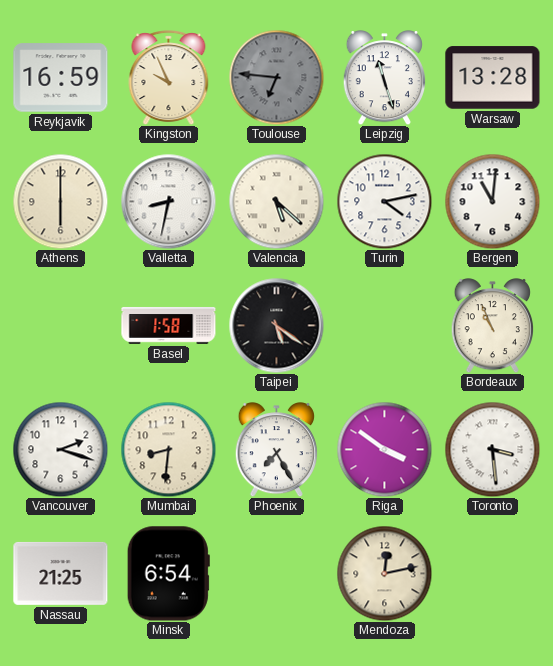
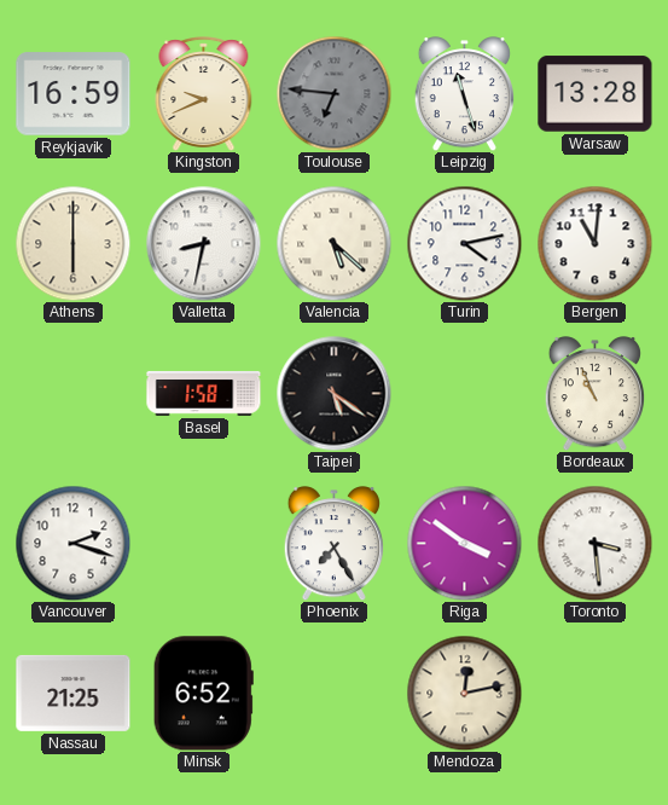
Kingston: 9:56 -> 9:41 (204, 93)
Mumbai: 8:31 -> none (168, 449)
Minsk: 6:54 -> 6:52 (203, 694)
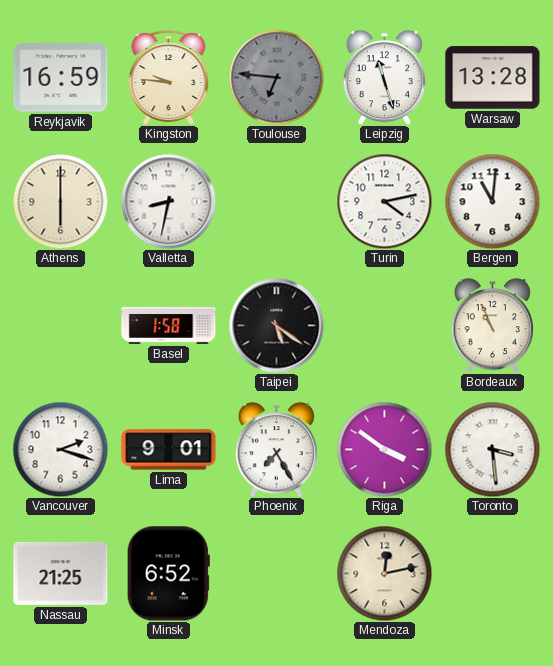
Kingston: 9:41 -> 9:46 (169, 77)
Valencia: 5:22 -> none (333, 243)
Lima: none -> 9:01 (169, 450)
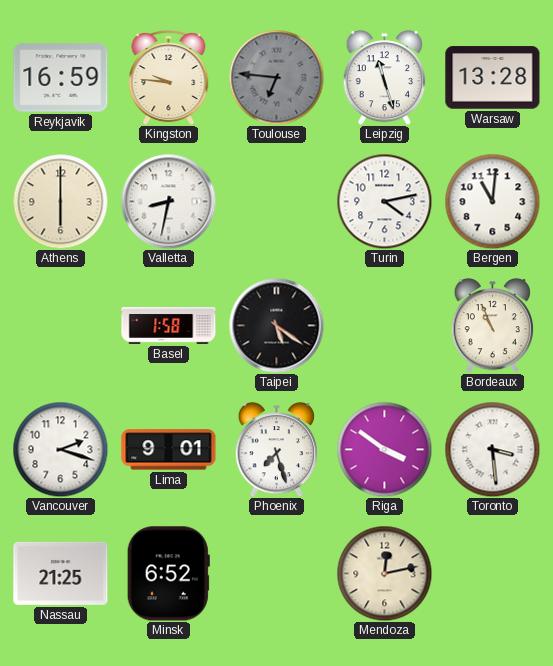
Phoenix: 7:25 -> 7:27 (276, 450)
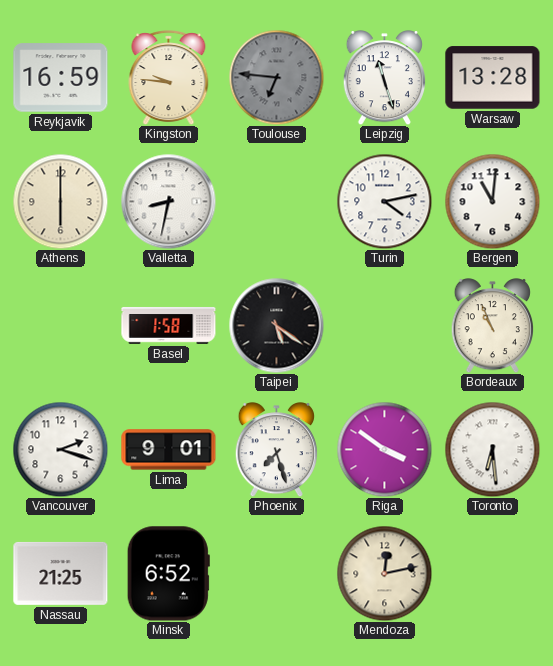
Toronto: 3:29 -> 6:29 (492, 449)
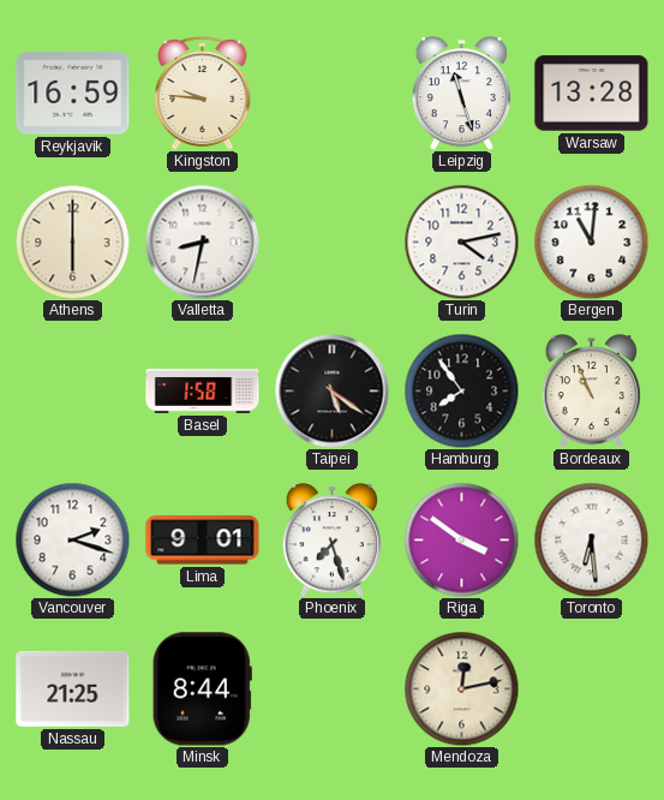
Toulouse: 6:46 -> none (276, 77)
Hamburg: none -> 7:54 (461, 390)
Minsk: 6:52 -> 8:44 (202, 689)
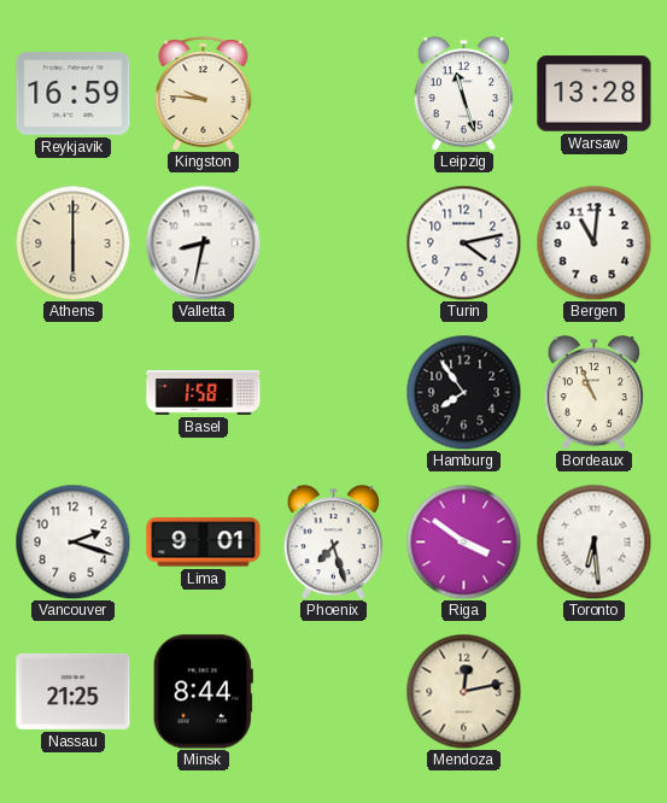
Taipei: 5:21 -> none (331, 390)
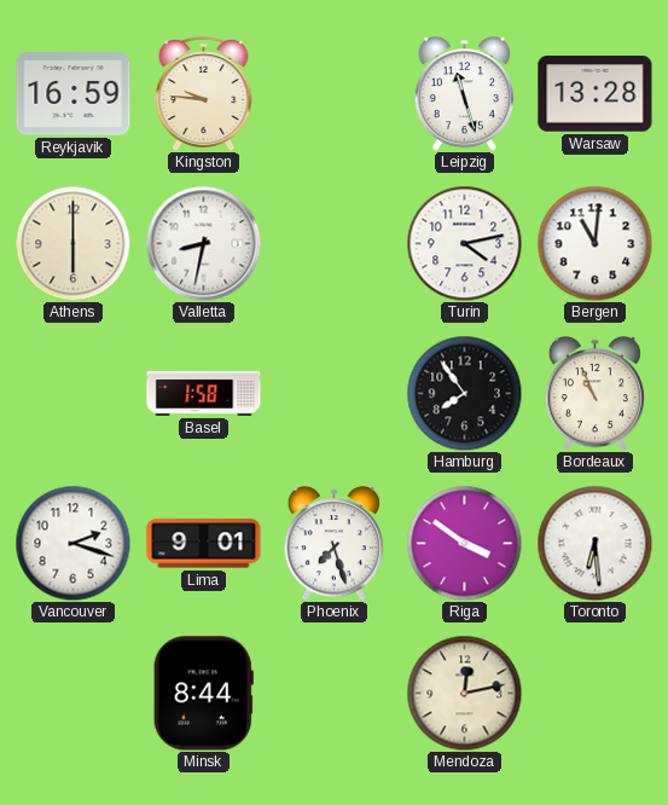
Nassau: 21:25 -> none (74, 691)
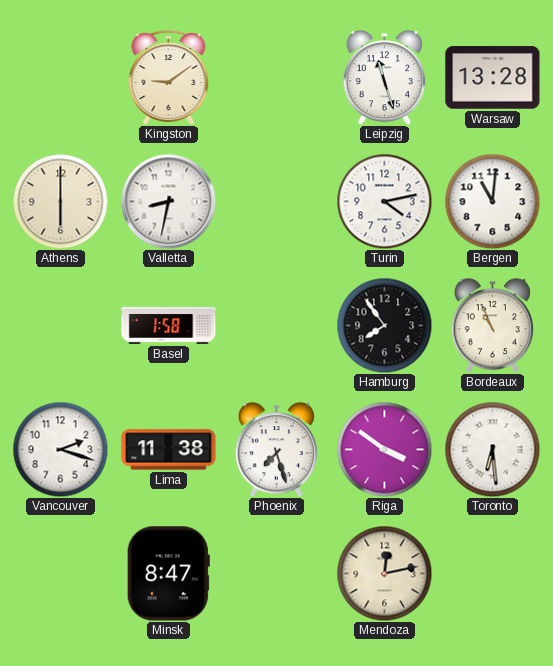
Reykjavik: 16:59 -> none (74, 94)
Kingston: 9:46 -> 9:09 (169, 77)
Lima: 9:01 -> 11:38 (169, 450)
Minsk: 8:44 -> 8:47 (168, 574)
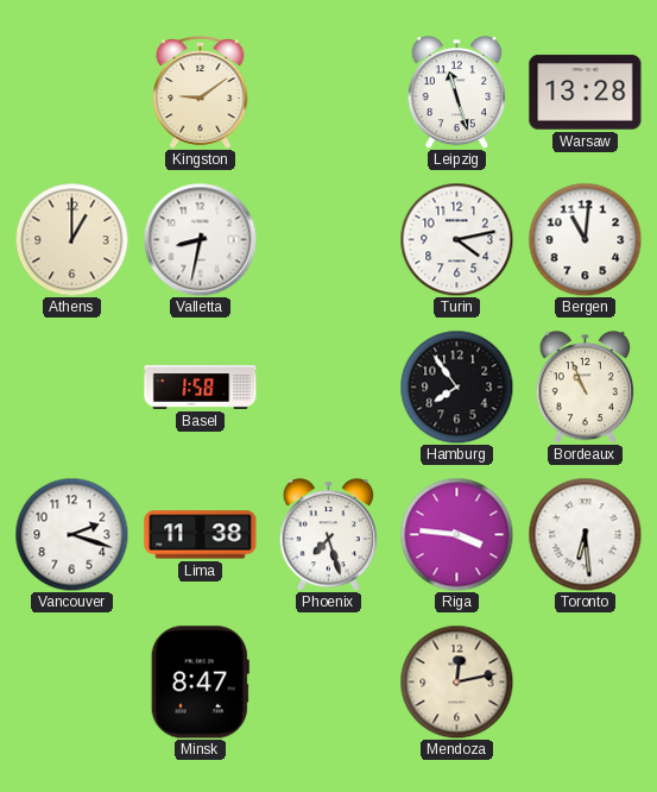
Athens: 6:00 -> 1:00 (71, 239)
Riga: 3:51 -> 3:46 (456, 534)
